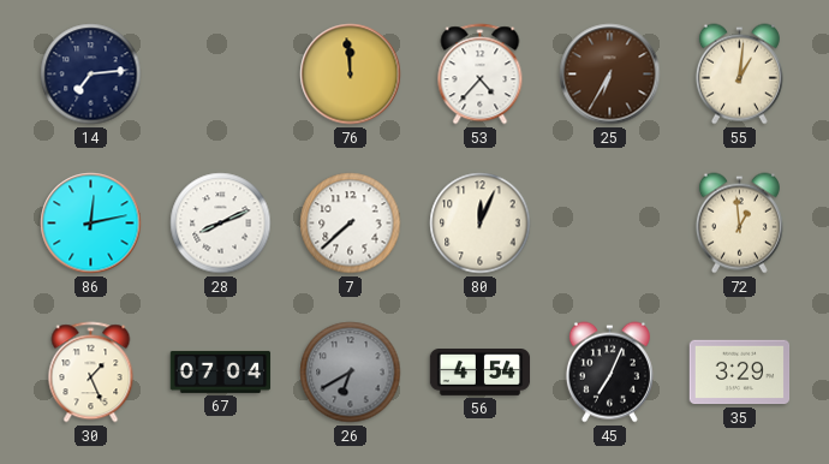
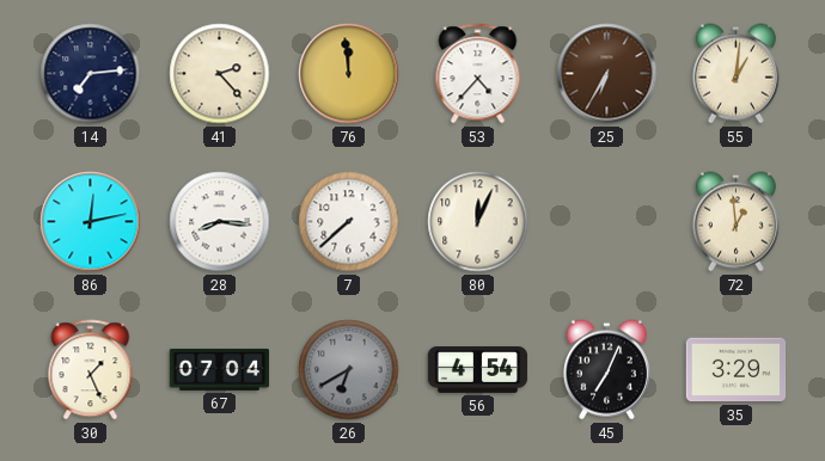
41: none -> 2:23 (220, 74)
28: 8:11 -> 8:16 (220, 222)
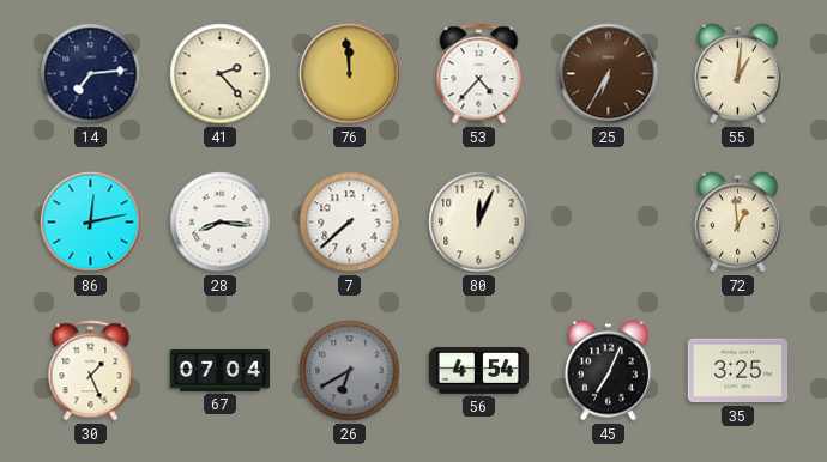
35: 3:29 -> 3:25 (738, 371)
